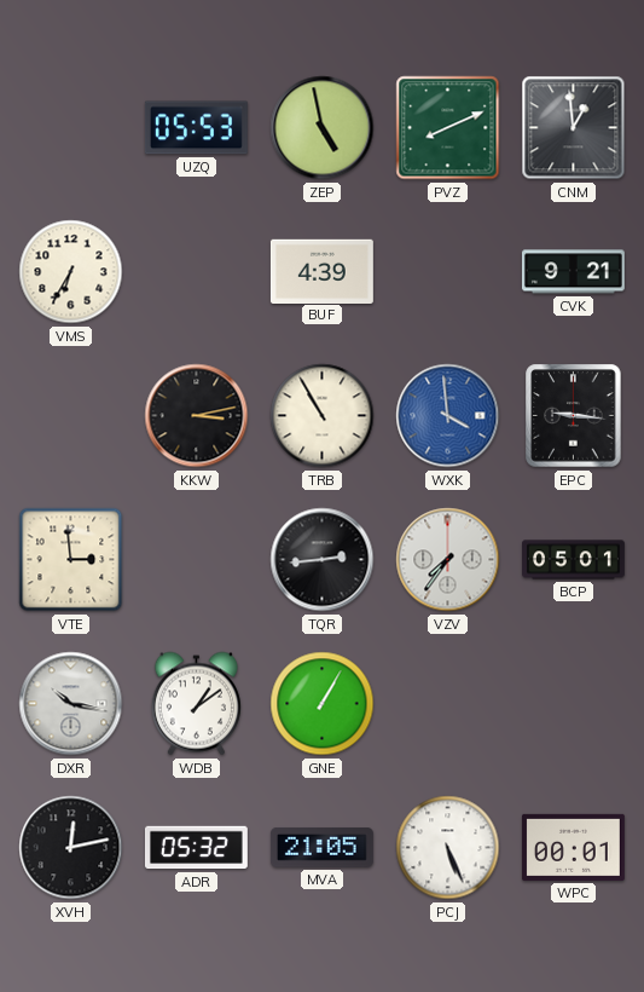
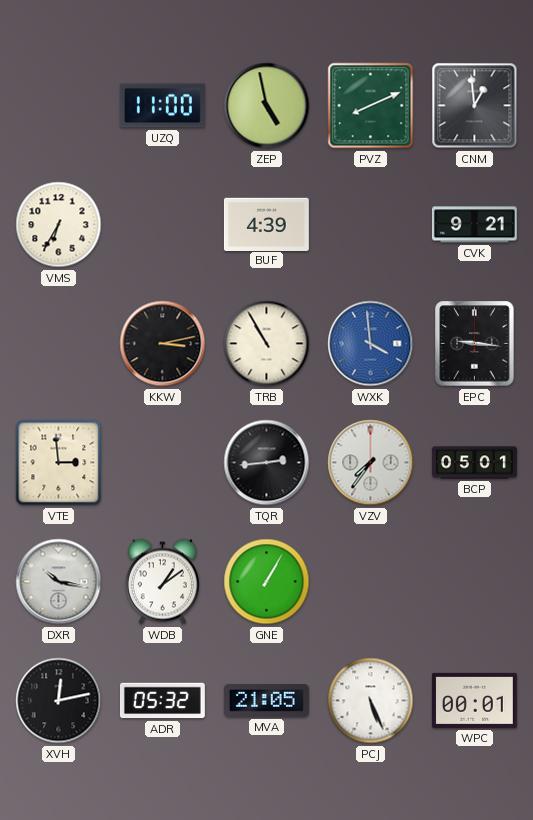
UZQ: 05:53 -> 11:00 (162, 106)
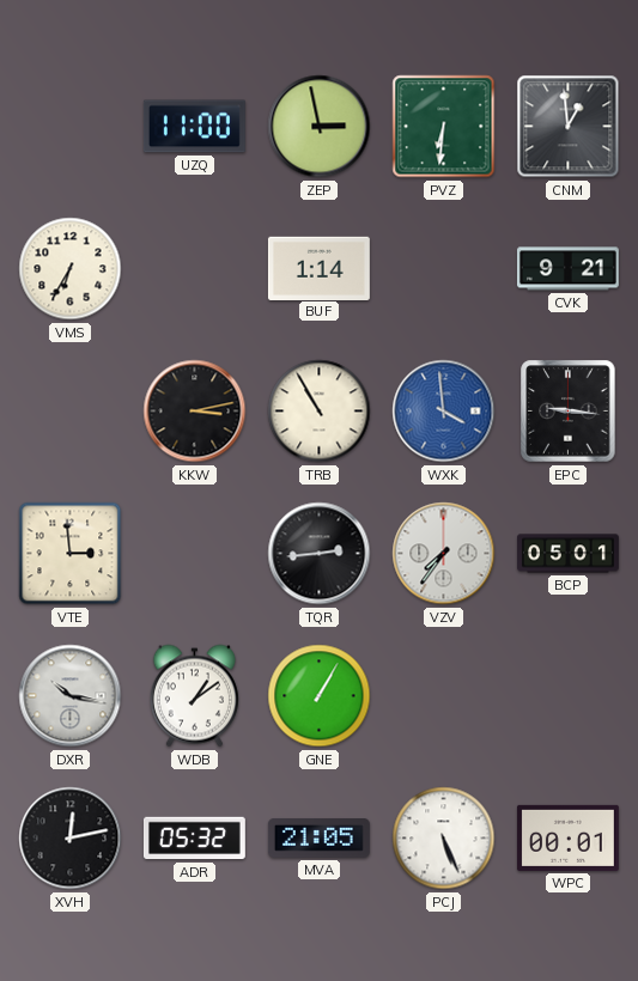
ZEP: 4:58 -> 2:58 (320, 127)
PVZ: 8:11 -> 6:31 (444, 127)
BUF: 4:39 -> 1:14 (318, 268)
